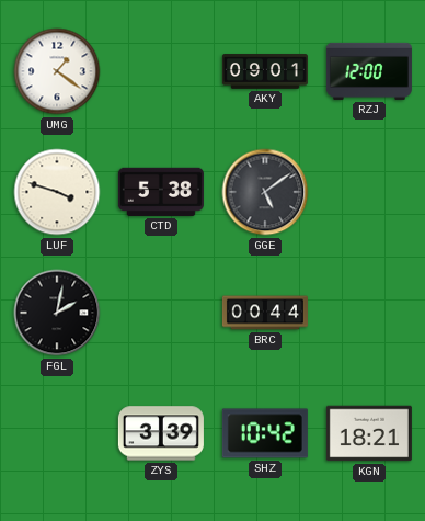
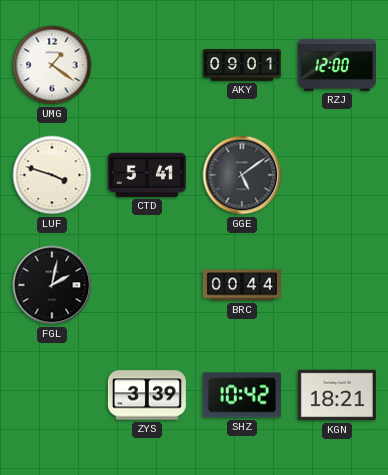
CTD: 5:38 -> 5:41 (147, 175)
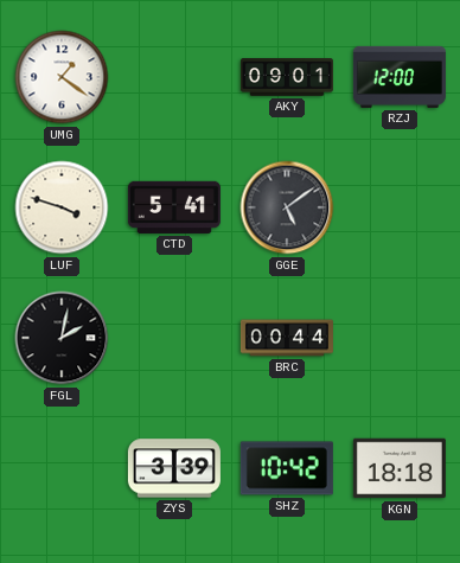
KGN: 18:21 -> 18:18 (400, 468)
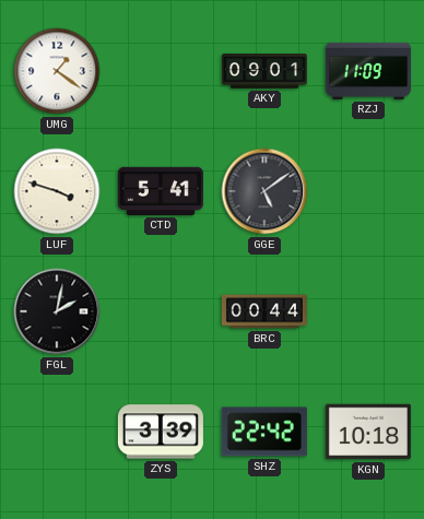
RZJ: 12:00 -> 11:09 (368, 71)
SHZ: 10:42 -> 22:42 (264, 432)
KGN: 18:18 -> 10:18 (368, 432)
